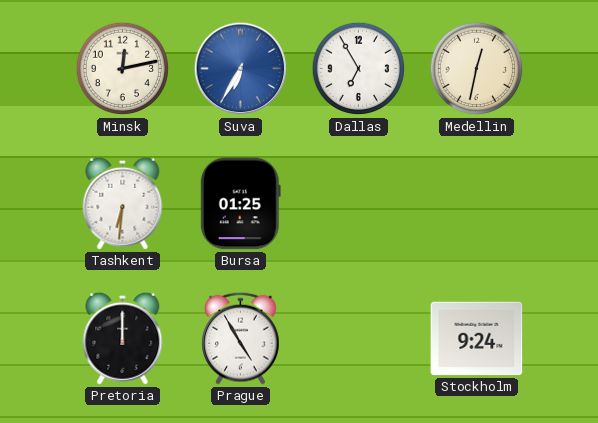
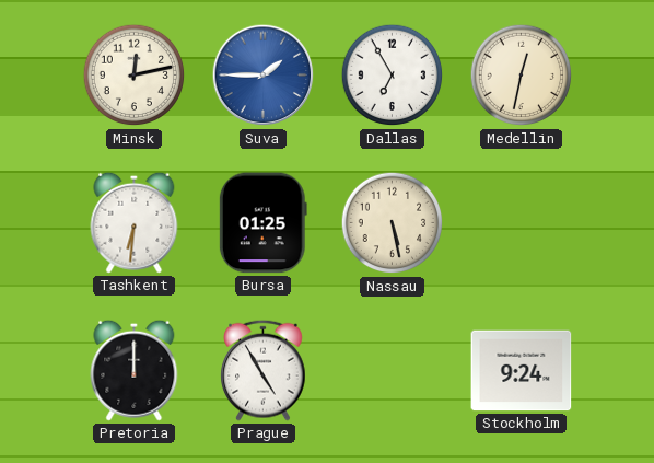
Suva: 6:35 -> 1:45 (264, 76)
Nassau: none -> 5:28 (393, 223)
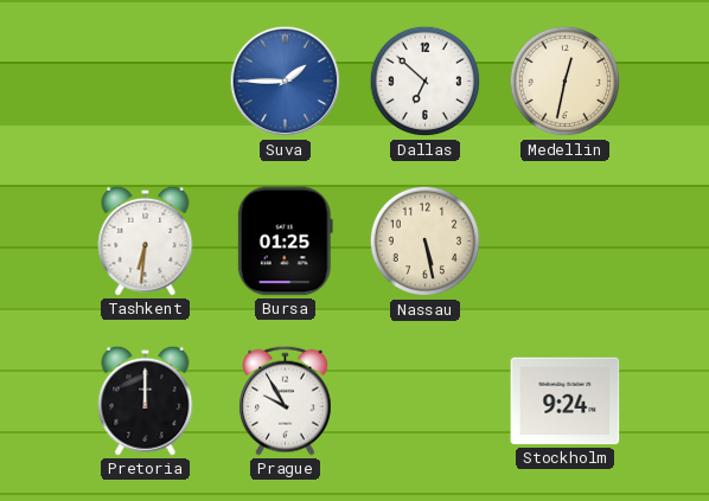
Minsk: 12:13 -> none (135, 76)
Dallas: 6:55 -> 6:52 (426, 82)
Prague: 4:55 -> 9:55 (286, 400)
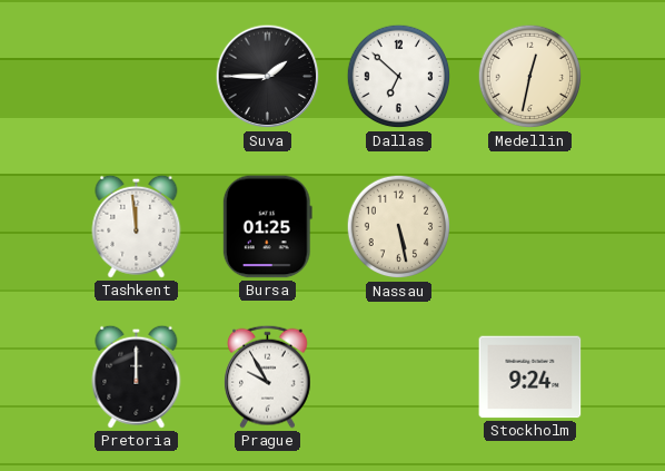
Suva dial: blue -> black (268, 77)
Tashkent: 6:31 -> 11:59 (137, 226)
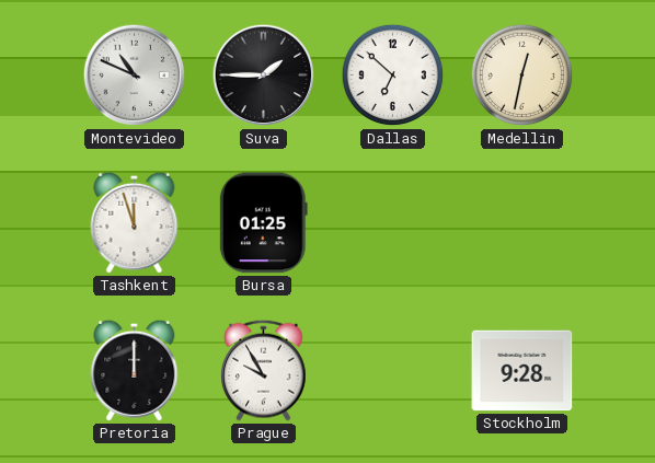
Montevideo: none -> 10:49 (135, 76)
Tashkent: 11:59 -> 11:57 (135, 222)
Nassau: 5:28 -> none (399, 227)
Stockholm: 9:24 -> 9:28 (522, 371)
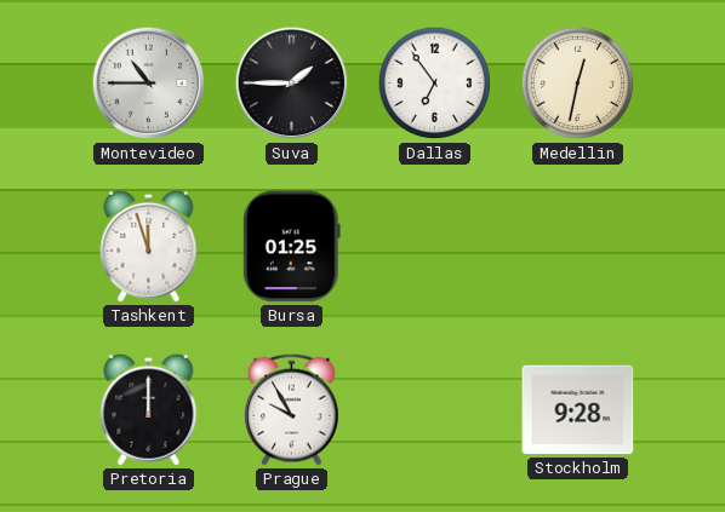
Montevideo: 10:49 -> 10:45 (149, 84)
Dallas: 6:52 -> 6:54 (435, 84)
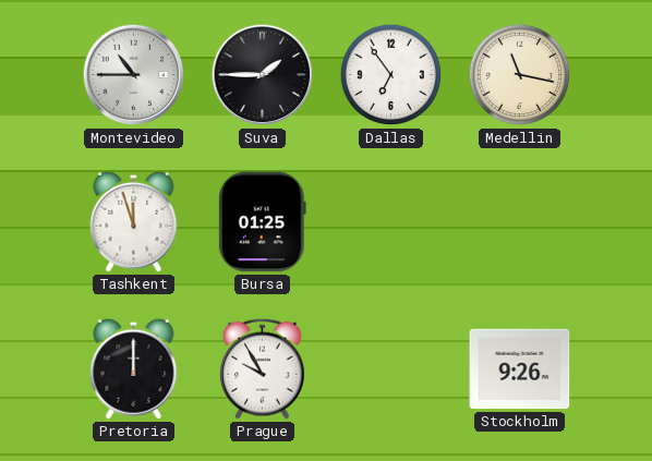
Medellin: 12:32 -> 11:17 (520, 75)
Stockholm: 9:28 -> 9:26 (520, 369)
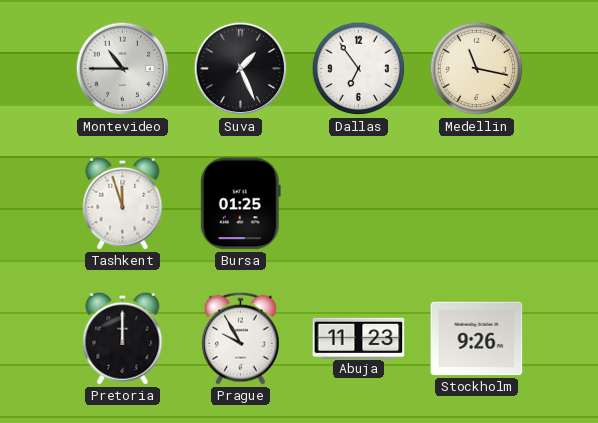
Suva: 1:45 -> 1:26 (241, 69)
Abuja: none -> 11:23 (359, 338)
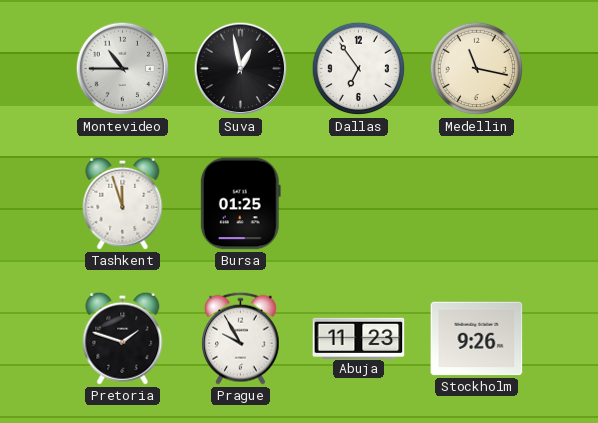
Suva: 1:26 -> 12:58 (241, 69)
Pretoria: 12:00 -> 1:48 (123, 338)
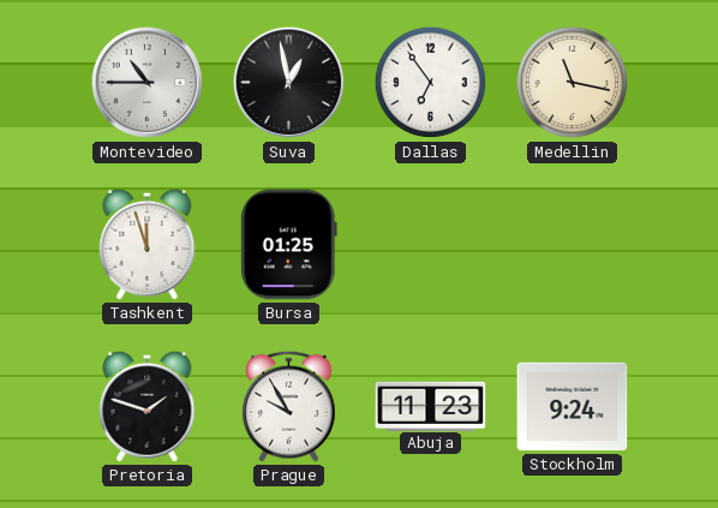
Stockholm: 9:26 -> 9:24 (573, 407)
